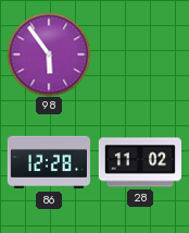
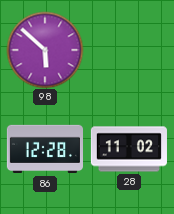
98: 5:54 -> 5:52 (45, 50)
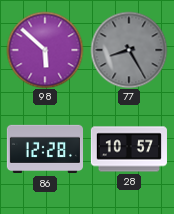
77: none -> 8:25 (129, 50)
28: 11:02 -> 10:57 (128, 149)
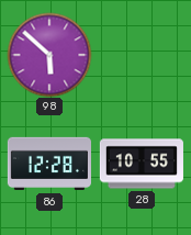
77: 8:25 -> none (129, 50)
28: 10:57 -> 10:55 (141, 164)
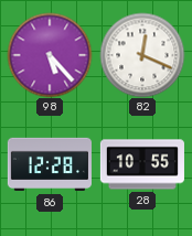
98: 5:52 -> 5:23 (50, 55)
82: none -> 12:19 (142, 55)
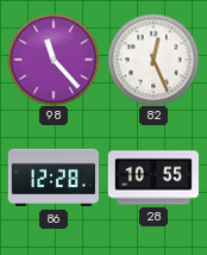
98: 5:23 -> 11:23 (54, 60)
82: 12:19 -> 12:26 (153, 60)
